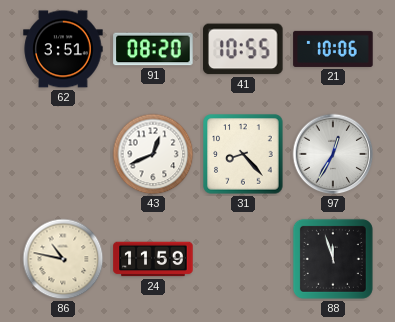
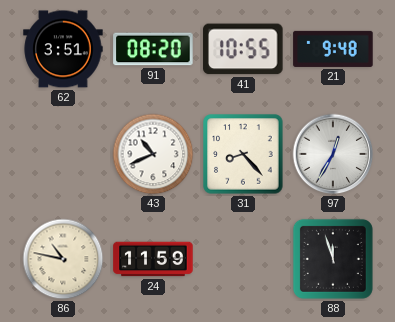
21: 10:06 -> 9:48 (333, 49)
43: 12:41 -> 10:41 (153, 154)
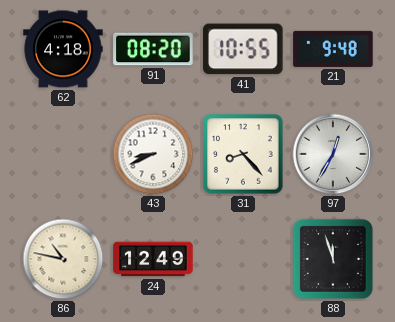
62: 3:51 -> 4:18 (63, 49)
43: 10:41 -> 8:41 (153, 154)
24: 11:59 -> 12:49 (153, 259)
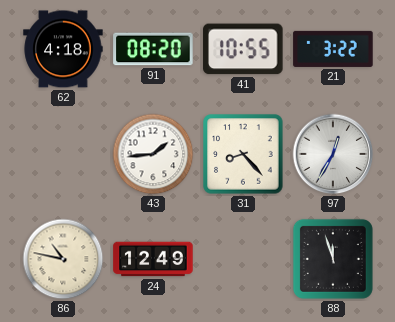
21: 9:48 -> 3:22 (333, 49)
43: 8:41 -> 1:44 (153, 154)
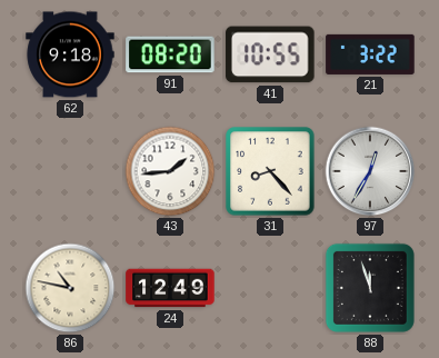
62: 4:18 -> 9:18 (70, 54)
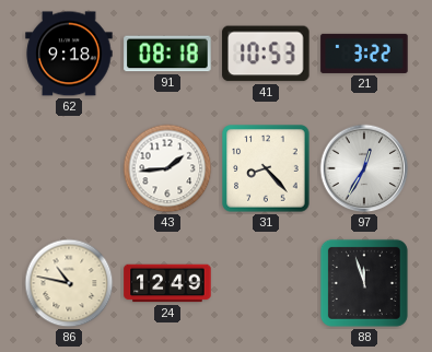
91: 08:20 -> 08:18 (167, 54)
41: 10:55 -> 10:53 (266, 54)
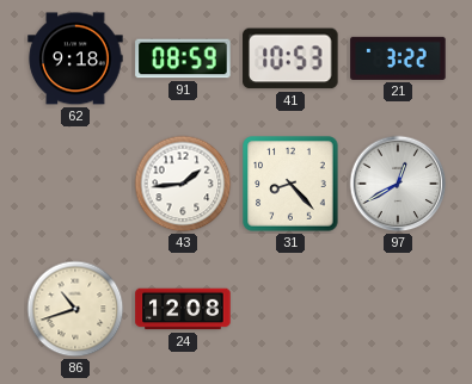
91: 08:18 -> 08:59 (183, 58)
97: 12:35 -> 12:40 (398, 184)
86: 10:47 -> 10:42 (75, 309)
24: 12:49 -> 12:08 (183, 309)
88: 11:57 -> none (364, 283)
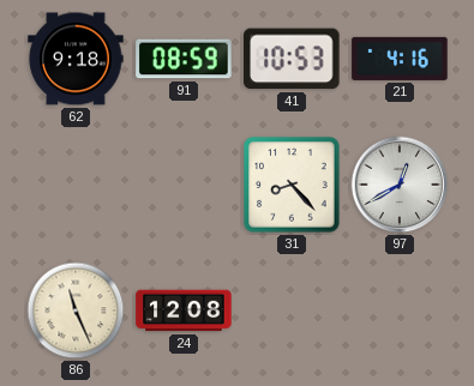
21: 3:22 -> 4:16 (400, 59)
43: 1:44 -> none (183, 184)
86: 10:42 -> 11:26 (76, 310)
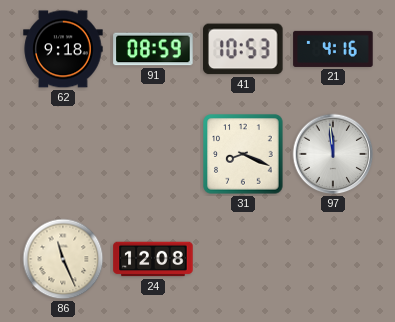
31: 8:23 -> 8:19 (243, 154)
97: 12:40 -> 11:59 (333, 154)
